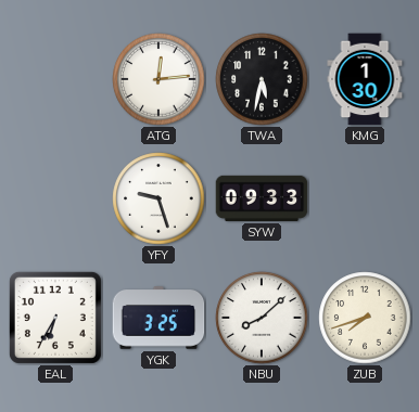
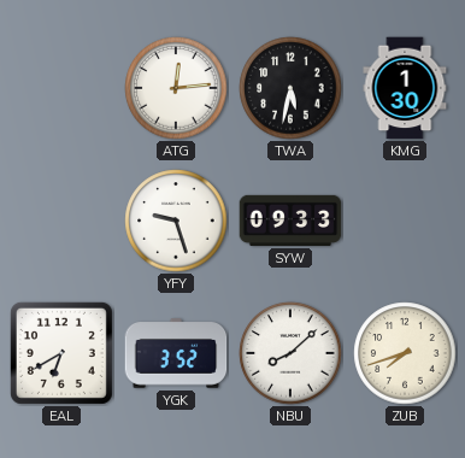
EAL: 6:35 -> 6:40 (61, 353)
YGK: 3:25 -> 3:52 (176, 353)
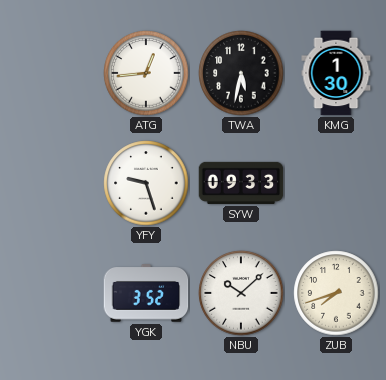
ATG: 12:14 -> 12:44 (146, 73)
EAL: 6:40 -> none (61, 353)
NBU: 8:08 -> 10:08 (241, 293)
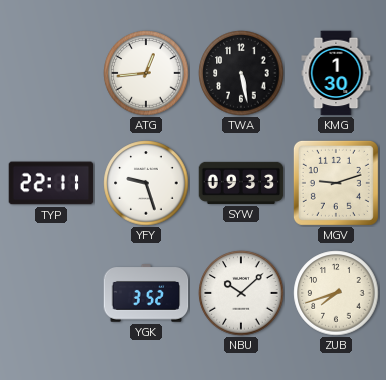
TWA: 5:32 -> 5:28 (241, 73)
TYP: none -> 22:11 (51, 183)
MGV: none -> 9:12 (336, 183)
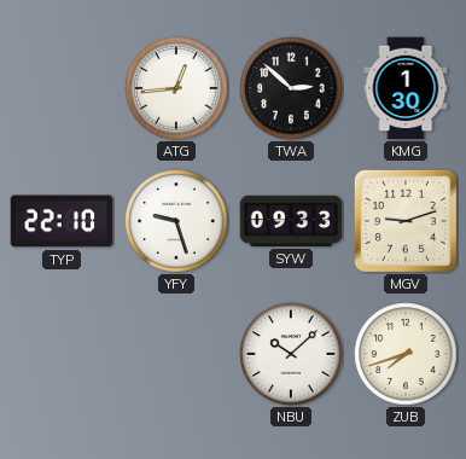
TWA: 5:28 -> 2:52 (291, 88)
TYP: 22:11 -> 22:10 (62, 221)
YGK: 3:52 -> none (146, 293)
